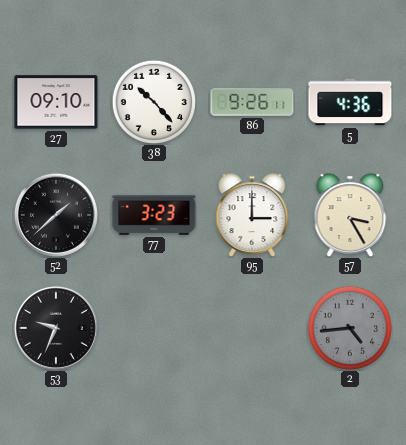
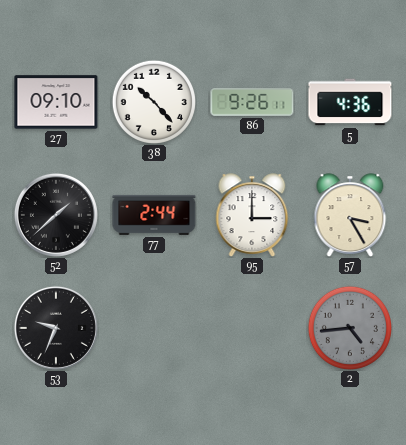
77: 3:23 -> 2:44 (154, 215)
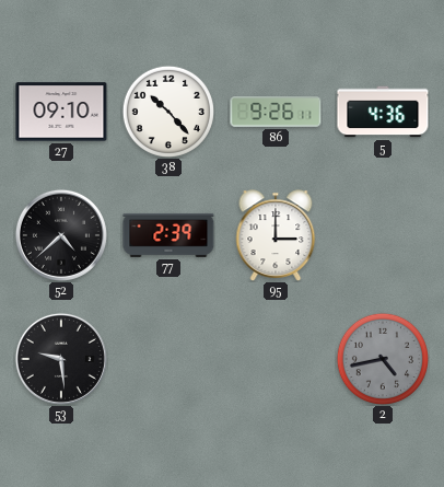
52: 1:38 -> 4:38 (61, 235)
77: 2:44 -> 2:39 (168, 235)
57: 3:25 -> none (350, 215)
53: 9:34 -> 9:29 (61, 359)
2: 4:44 -> 4:43 (382, 358)
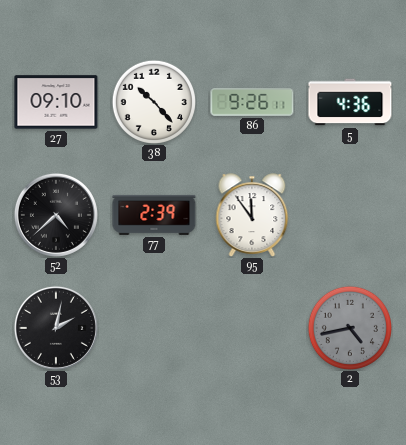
95: 3:00 -> 11:54 (252, 215)
53: 9:29 -> 2:02 (56, 328)
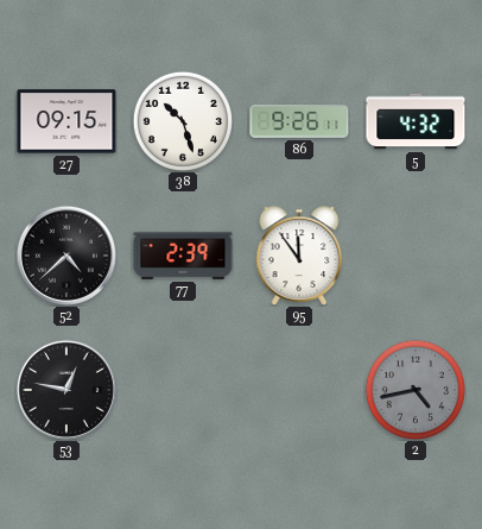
27: 09:10 -> 09:15 (66, 121)
38: 10:23 -> 10:27 (182, 120)
5: 4:36 -> 4:32 (416, 121)
53: 2:02 -> 12:47 (66, 390)
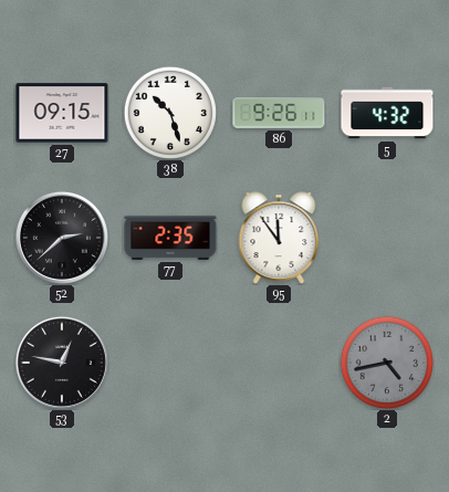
52: 4:38 -> 2:38 (62, 238)
77: 2:39 -> 2:35 (170, 238)
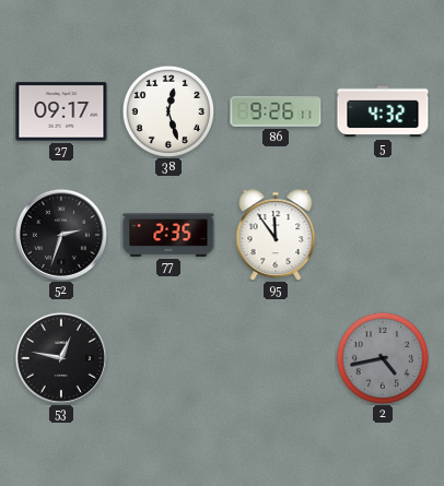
27: 09:15 -> 09:17 (61, 111)
38: 10:27 -> 12:27 (167, 110)
52: 2:38 -> 2:33 (61, 235)
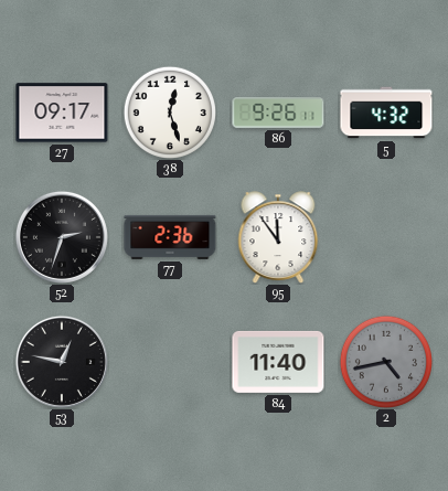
77: 2:35 -> 2:36 (170, 237)
84: none -> 11:40 (278, 362)
